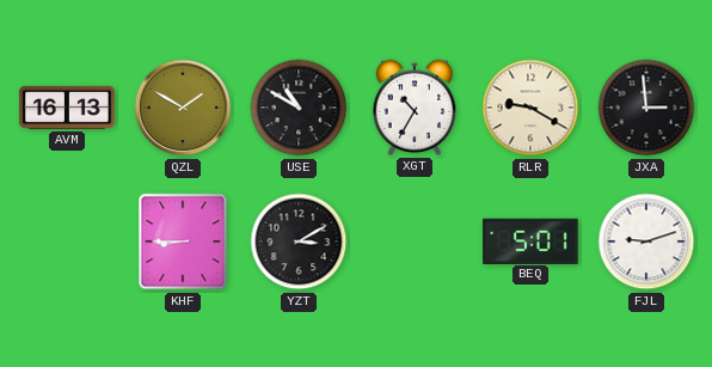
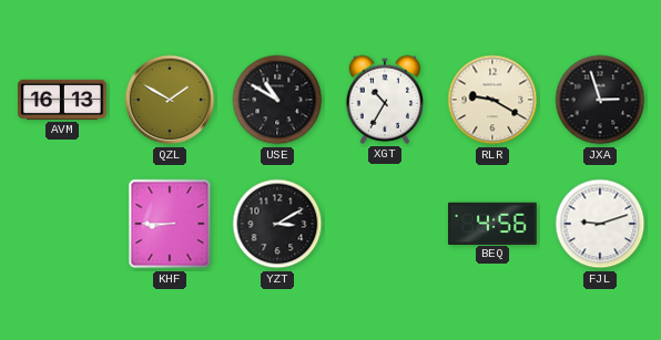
JXA: 2:59 -> 2:57 (600, 100)
BEQ: 5:01 -> 4:56 (492, 223)
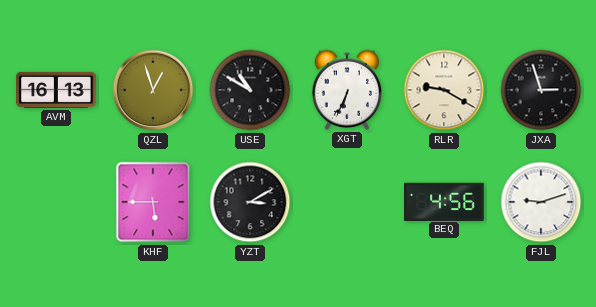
QZL: 1:50 -> 12:57 (153, 90)
XGT: 10:35 -> 6:34 (347, 90)
KHF: 8:45 -> 5:45 (153, 202)
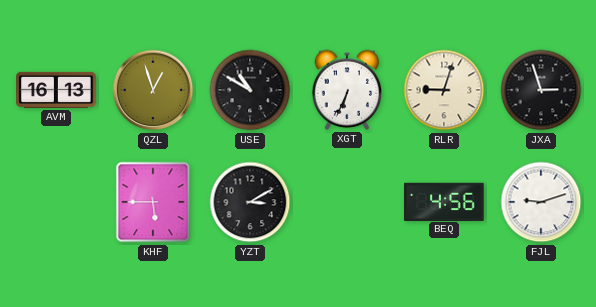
RLR: 9:20 -> 9:03 (444, 90)
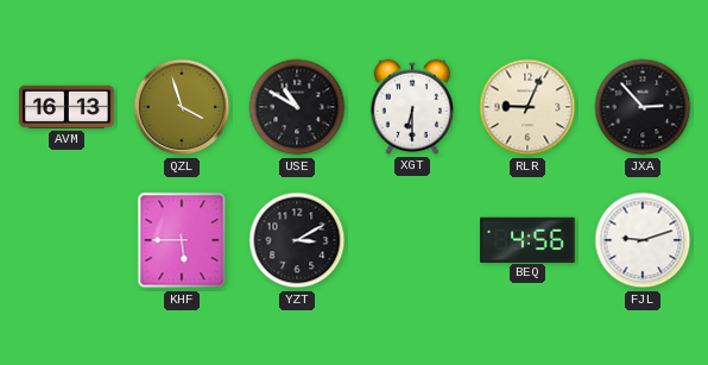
QZL: 12:57 -> 3:57 (182, 107)
XGT: 6:34 -> 6:30 (412, 107)
RLR: 9:03 -> 9:04 (527, 107)
JXA: 2:57 -> 2:53 (643, 107)
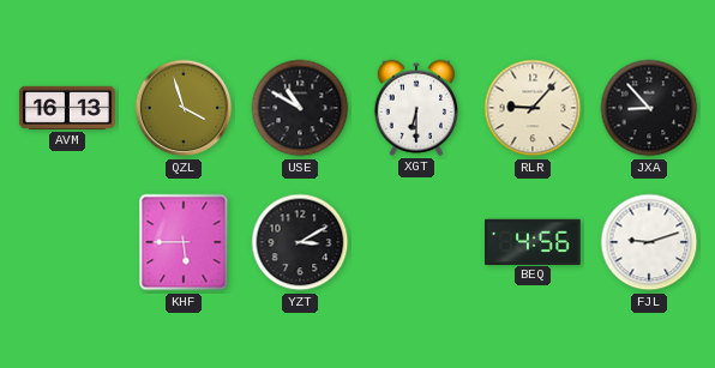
RLR: 9:04 -> 9:07 (533, 108)
JXA: 2:53 -> 8:53 (649, 108)
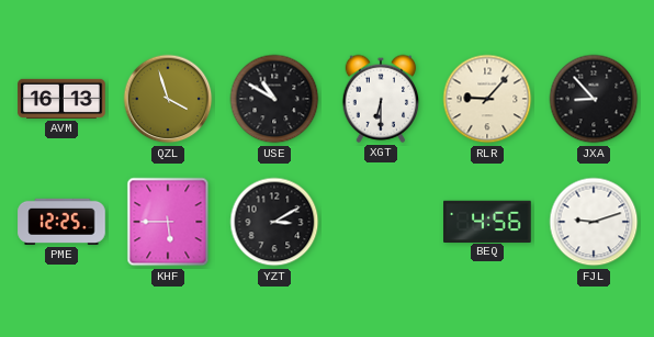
PME: none -> 12:25 (61, 222)
